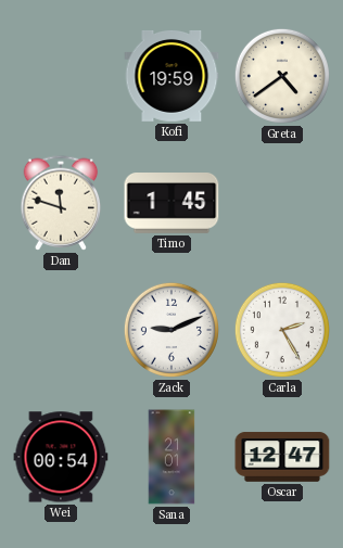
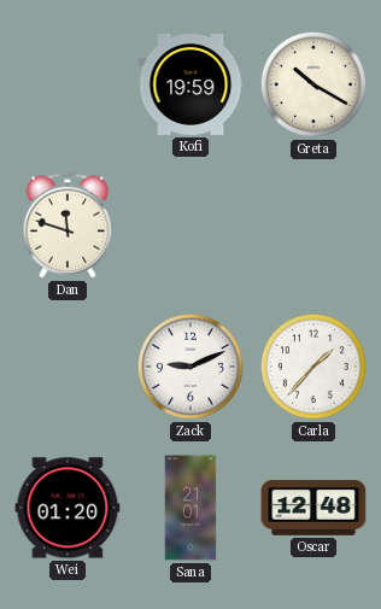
Greta: 4:39 -> 10:20 (313, 84)
Timo: 1:45 -> none (171, 204)
Carla: 2:25 -> 1:37 (313, 367)
Wei: 00:54 -> 01:20 (68, 508)
Oscar: 12:47 -> 12:48 (313, 508)
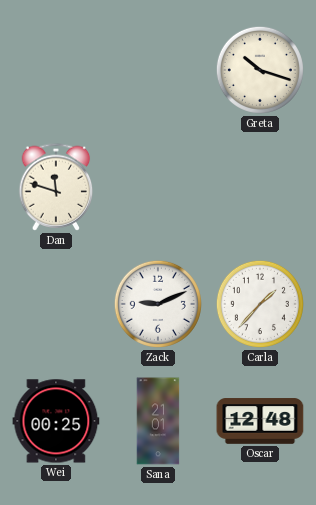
Kofi: 19:59 -> none (190, 84)
Greta: 10:20 -> 10:18 (260, 70)
Wei: 01:20 -> 00:25 (56, 421)
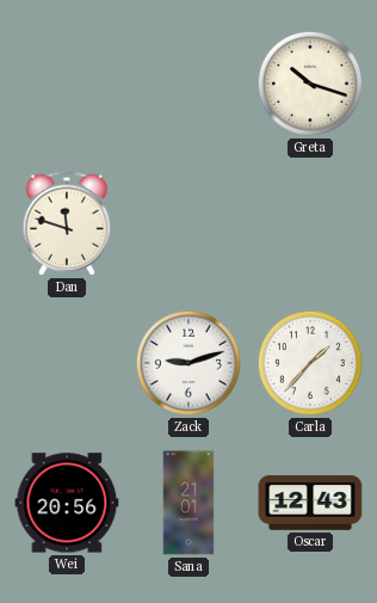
Zack: 9:11 -> 9:12 (188, 363)
Wei: 00:25 -> 20:56 (67, 503)
Oscar: 12:48 -> 12:43 (310, 503)
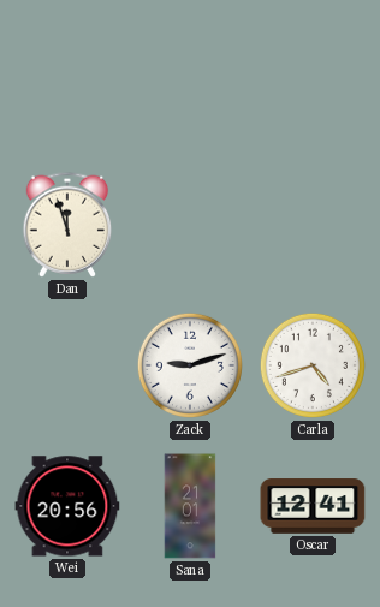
Greta: 10:18 -> none (310, 84)
Dan: 11:48 -> 11:57 (67, 225)
Carla: 1:37 -> 4:42 (313, 365)
Oscar: 12:43 -> 12:41 (313, 506)
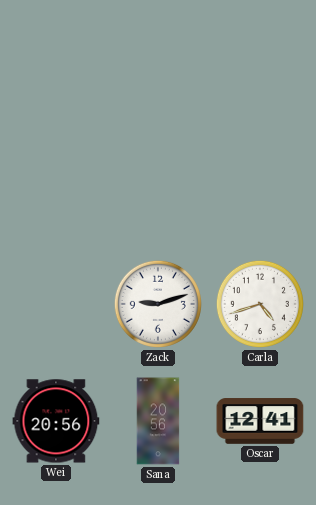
Dan: 11:57 -> none (67, 225)
Sana: 21:01 -> 20:56 (158, 421)
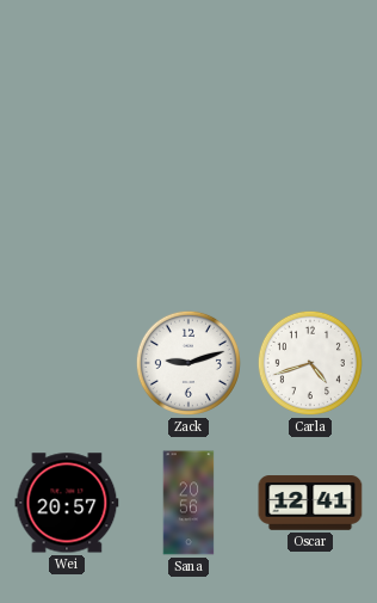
Wei: 20:56 -> 20:57 (67, 503)
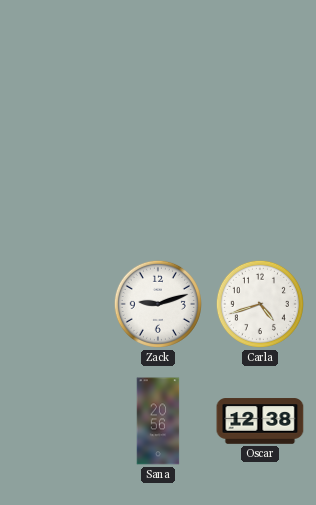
Wei: 20:57 -> none (67, 503)
Oscar: 12:41 -> 12:38 (260, 421)
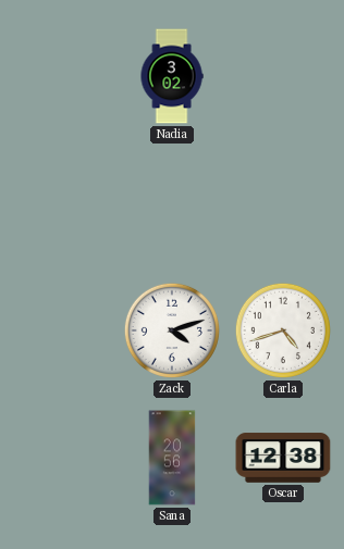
Nadia: none -> 3:02 (172, 76)
Zack: 9:12 -> 4:12 (172, 330)
